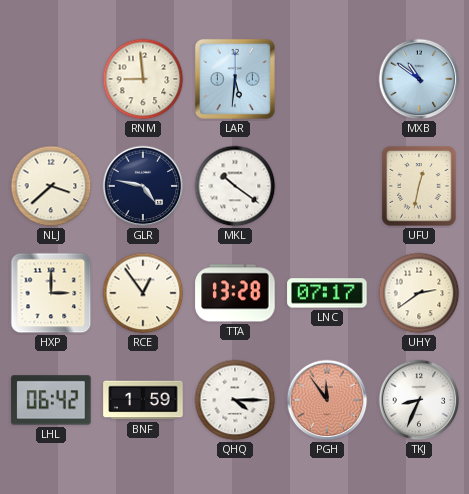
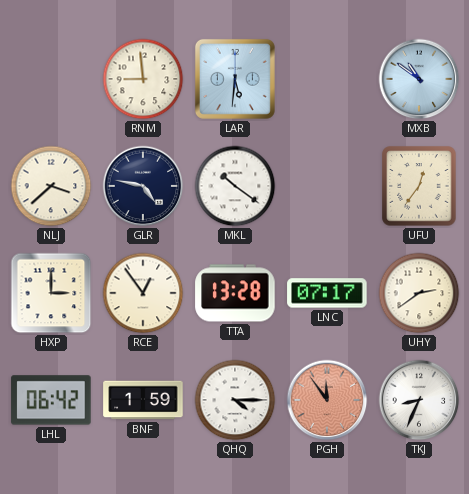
UFU: 12:32 -> 12:36 (419, 186)
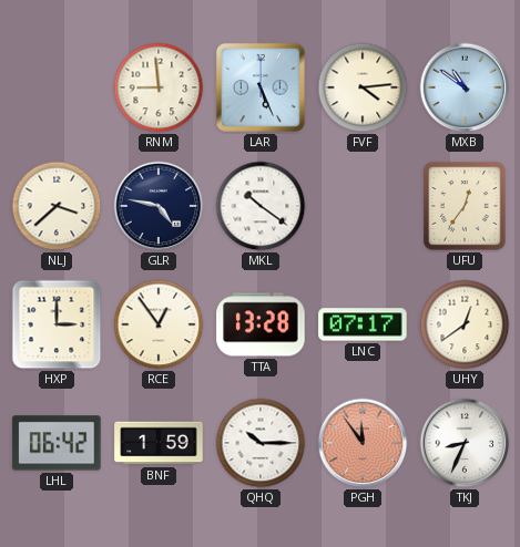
LAR: 5:31 -> 5:26 (261, 87)
FVF: none -> 4:14 (363, 87)
UHY: 2:39 -> 12:39 (465, 324)
QHQ: 4:15 -> 10:15 (261, 443)
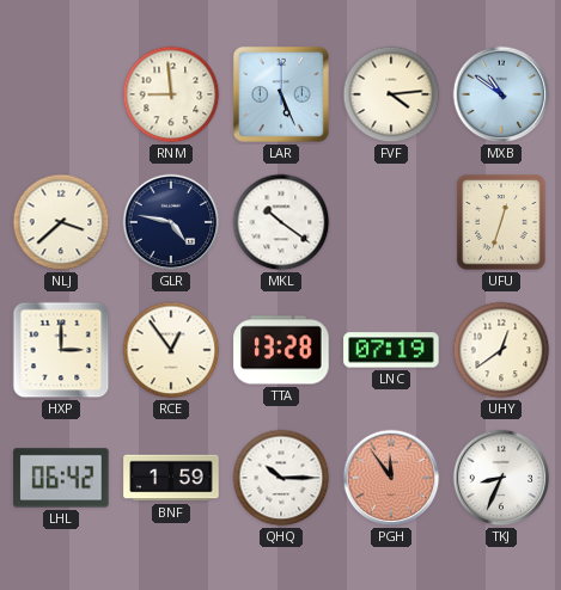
UFU: 12:36 -> 12:33 (501, 222)
LNC: 07:17 -> 07:19 (391, 350)
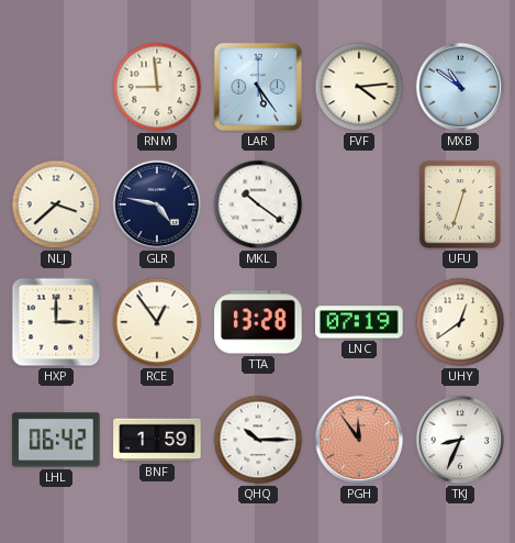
LAR: 5:26 -> 5:24 (258, 87)
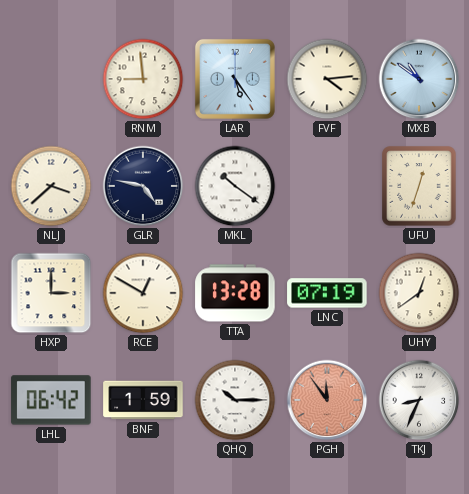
RCE: 12:54 -> 12:50 (143, 293)
